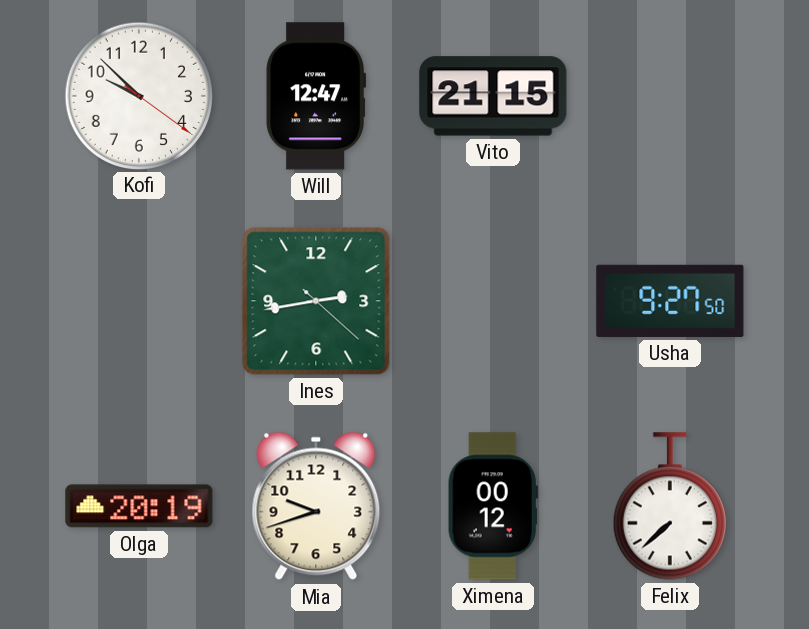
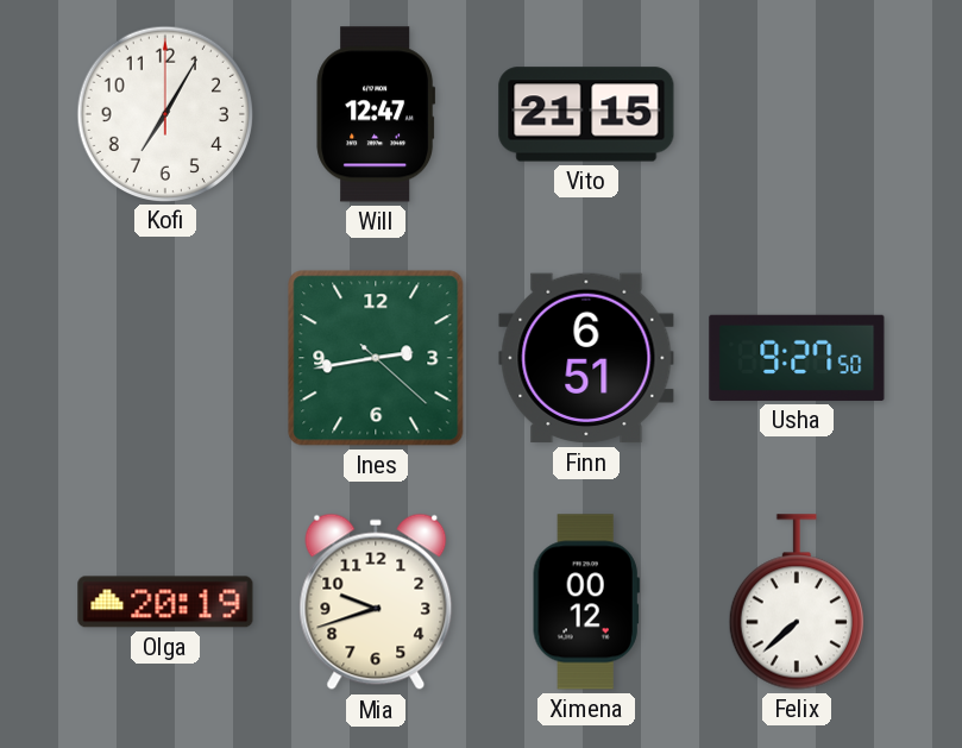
Kofi: 9:52 -> 7:05 (164, 113)
Finn: none -> 6:51 (586, 358)
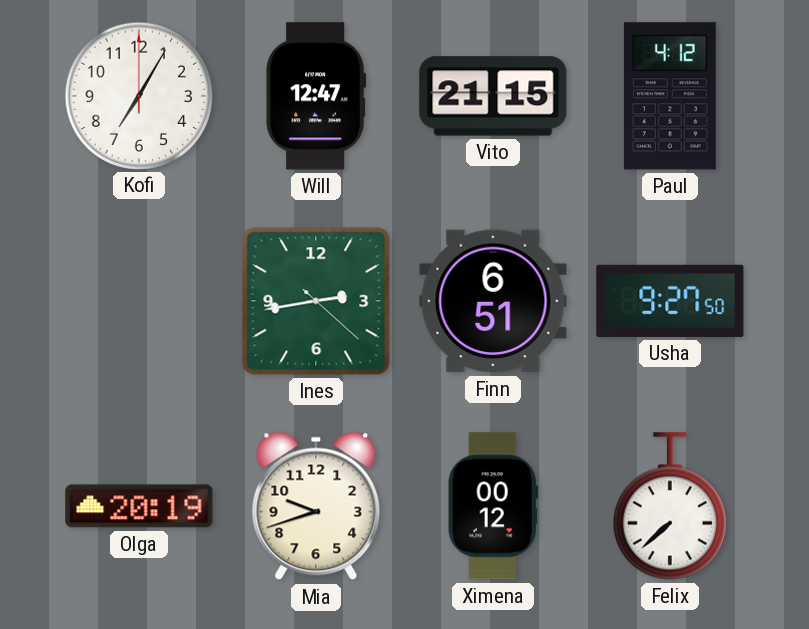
Paul: none -> 4:12 (670, 96)
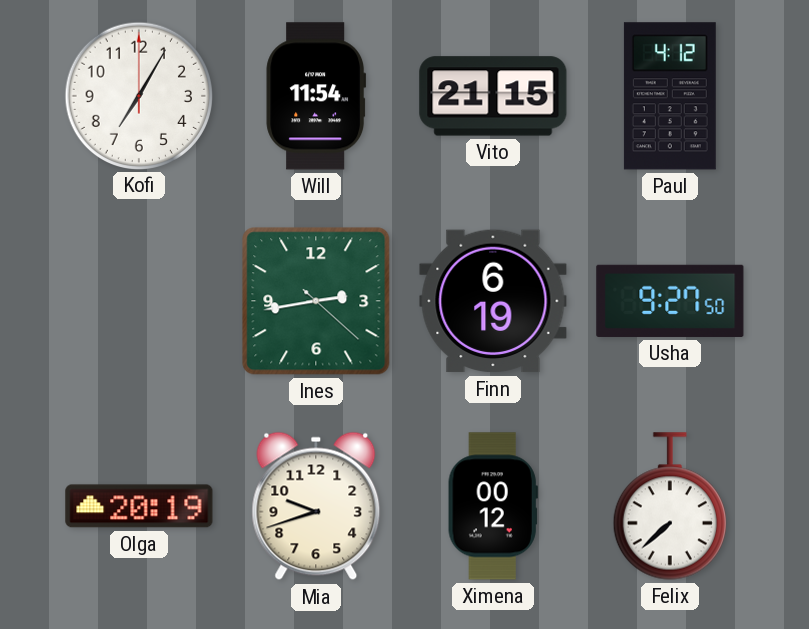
Will: 12:47 -> 11:54 (316, 96)
Finn: 6:51 -> 6:19 (493, 301)
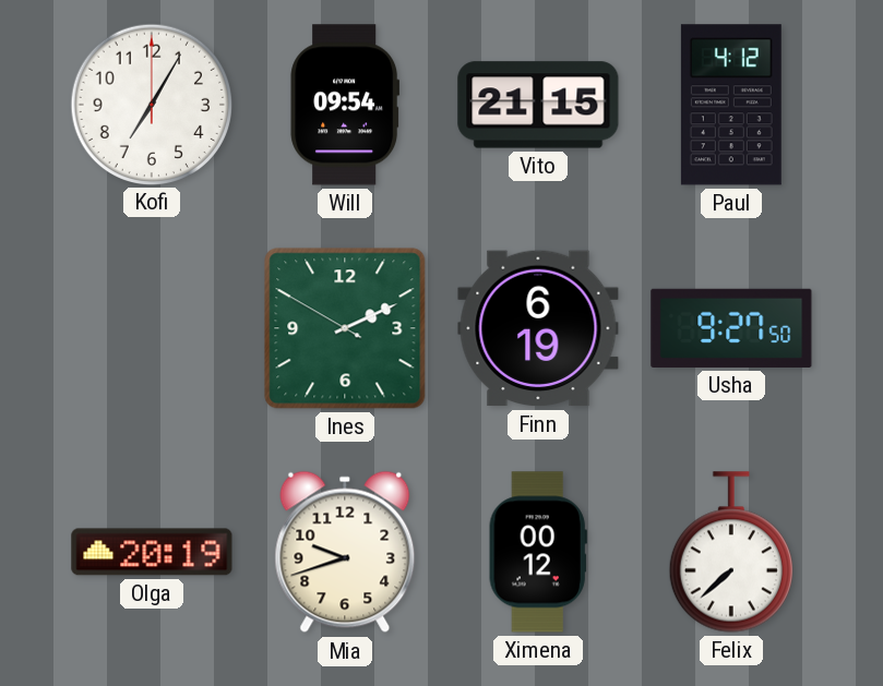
Will: 11:54 -> 09:54 (345, 105)
Ines: 2:43 -> 2:10 (345, 328)
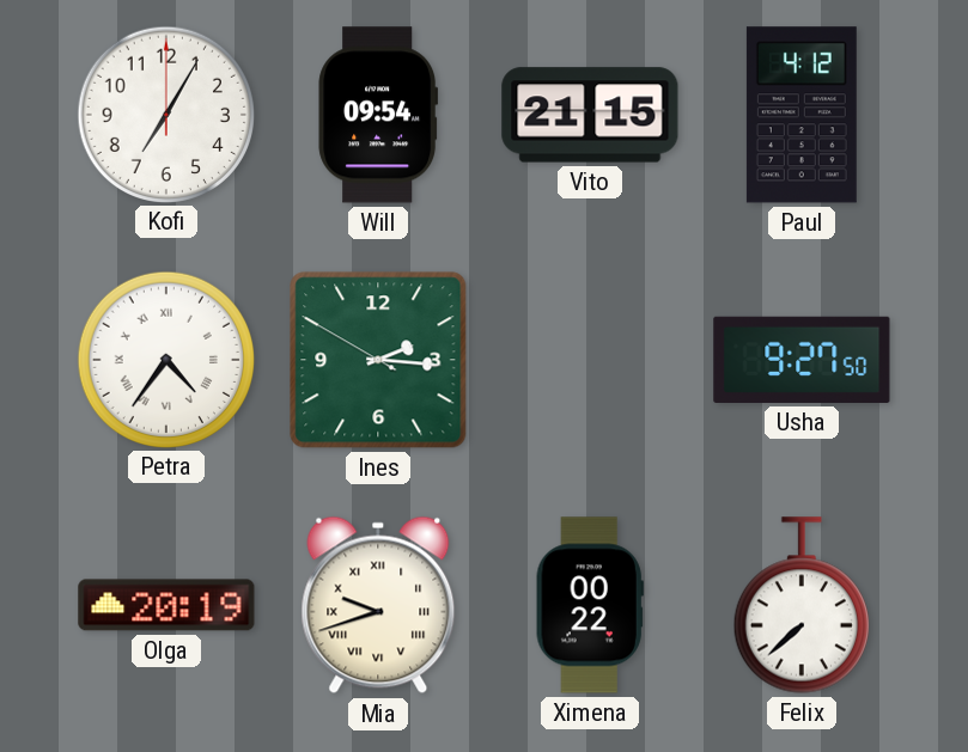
Petra: none -> 4:36 (165, 359)
Ines: 2:10 -> 2:15 (378, 360)
Finn: 6:19 -> none (538, 328)
Mia numerals: Arabic -> Roman (378, 605)
Ximena: 00:12 -> 00:22 (590, 605)
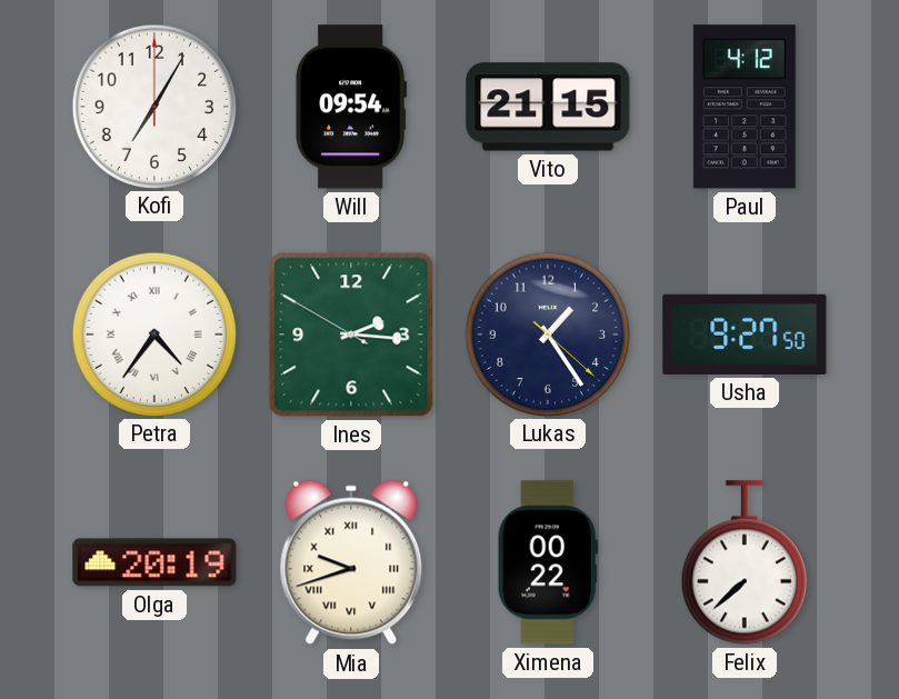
Lukas: none -> 1:24 (547, 333)
